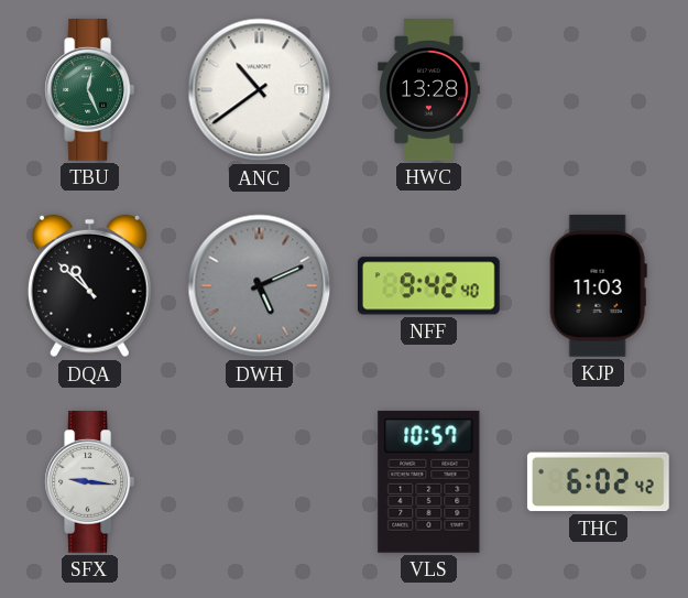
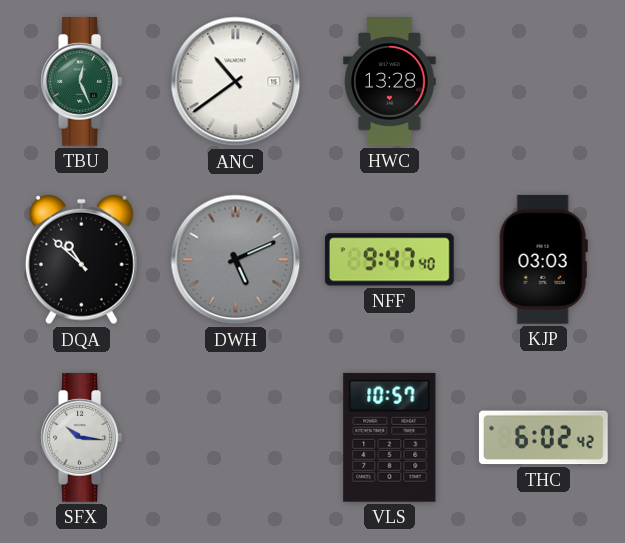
NFF: 9:42 -> 9:47 (389, 260)
KJP: 11:03 -> 03:03 (543, 259)
SFX: 9:16 -> 10:16 (82, 438)
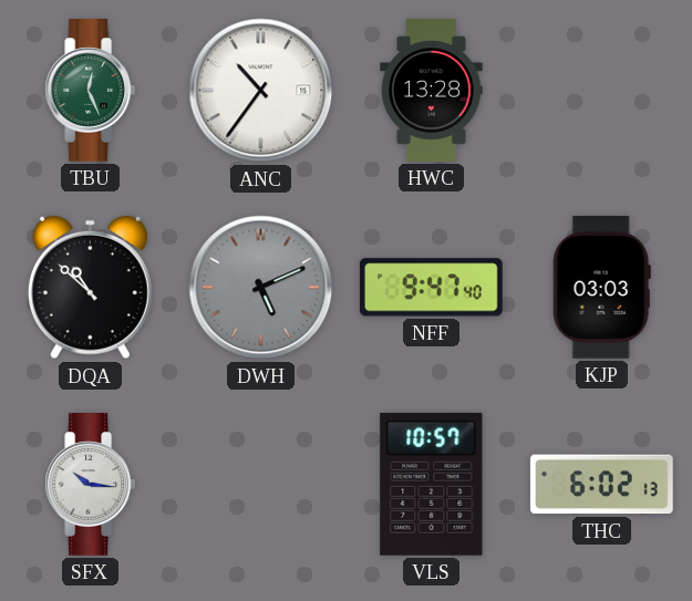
ANC: 10:39 -> 10:36 (261, 91)
THC: 6:02:42 -> 6:02:13 (601, 485)
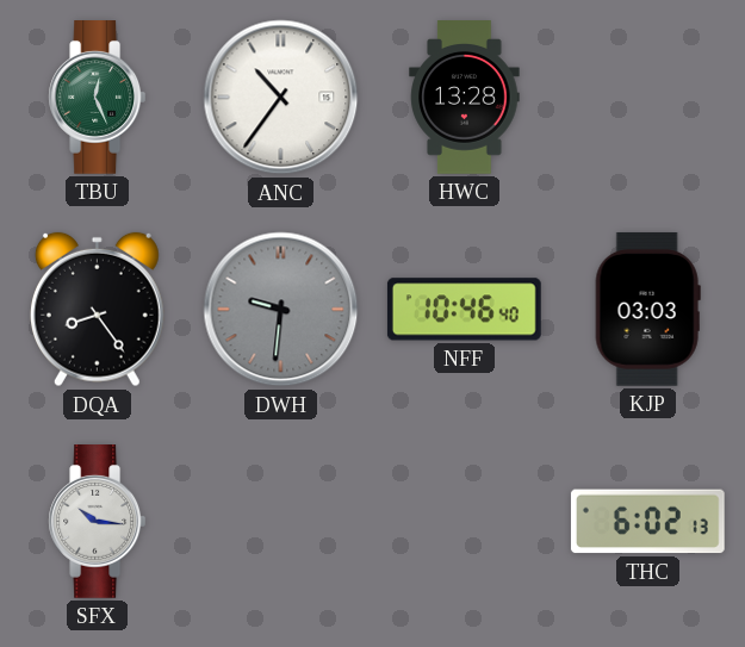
DQA: 10:52 -> 8:24 (97, 310)
DWH: 5:11 -> 9:31 (281, 310)
NFF: 9:47 -> 10:46 (464, 310)
VLS: 10:57 -> none (432, 484)
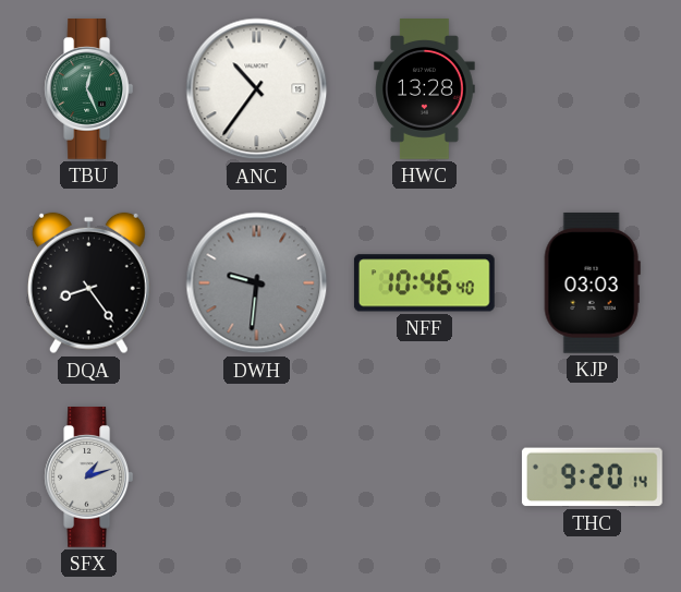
SFX: 10:16 -> 1:12 (89, 478)
THC: 6:02 -> 9:20 (592, 478)
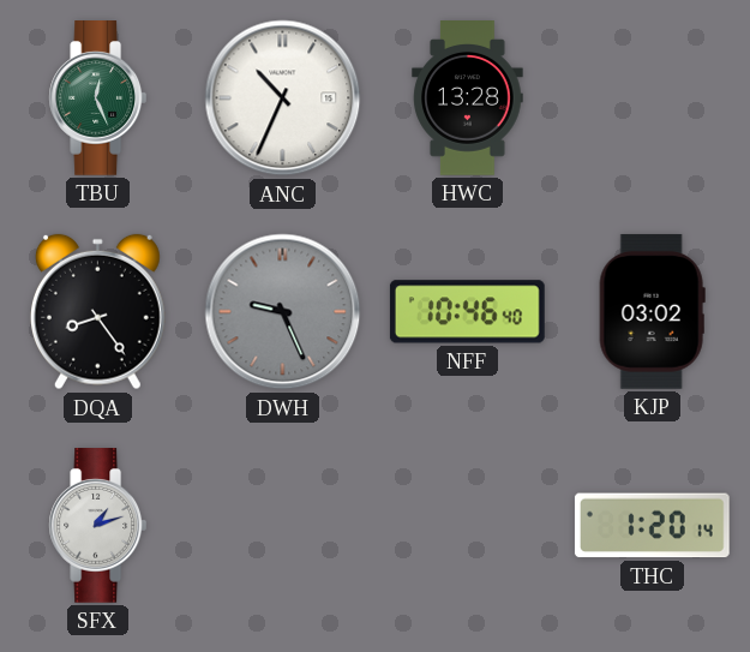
ANC: 10:36 -> 10:34 (283, 98)
DWH: 9:31 -> 9:26 (283, 312)
KJP: 03:03 -> 03:02 (652, 311)
THC: 9:20 -> 1:20 (652, 526)
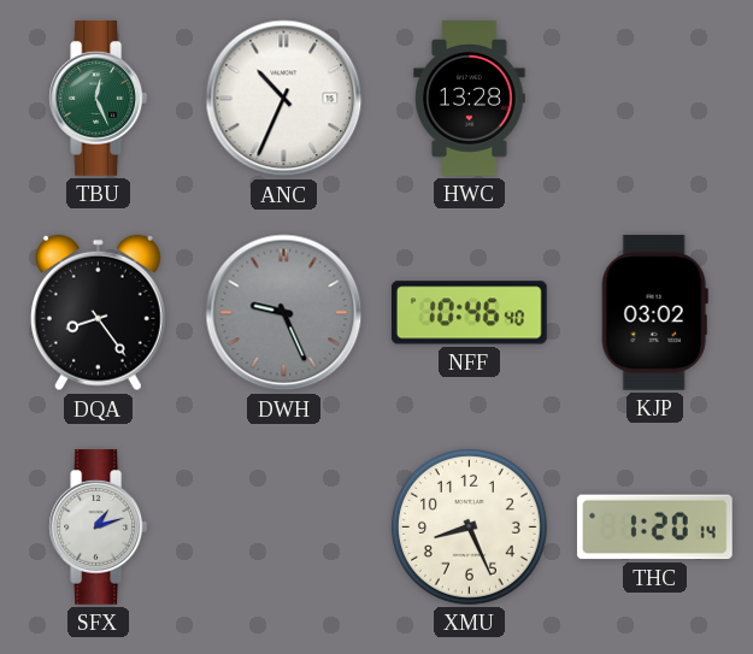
XMU: none -> 8:26 (469, 526)
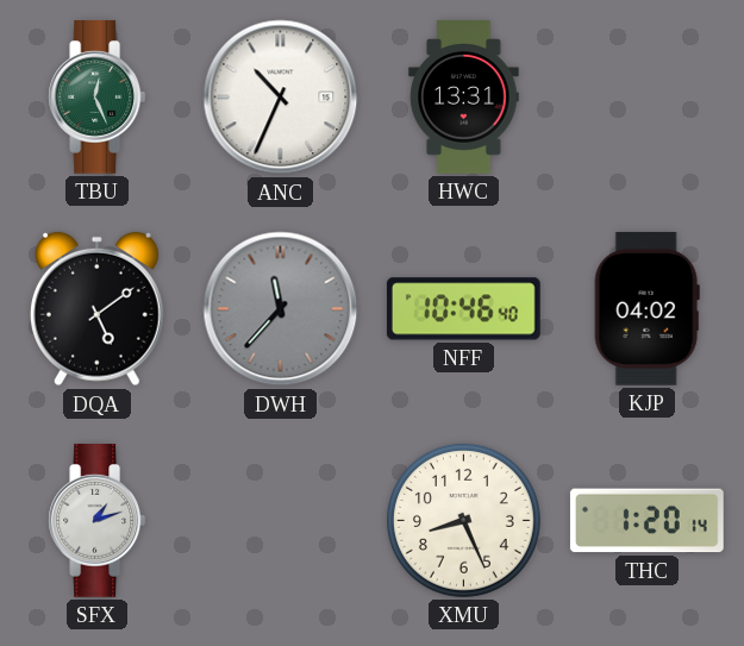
HWC: 13:28 -> 13:31 (464, 98)
DQA: 8:24 -> 5:09 (96, 309)
DWH: 9:26 -> 11:37 (281, 309)
KJP: 03:02 -> 04:02 (646, 308)
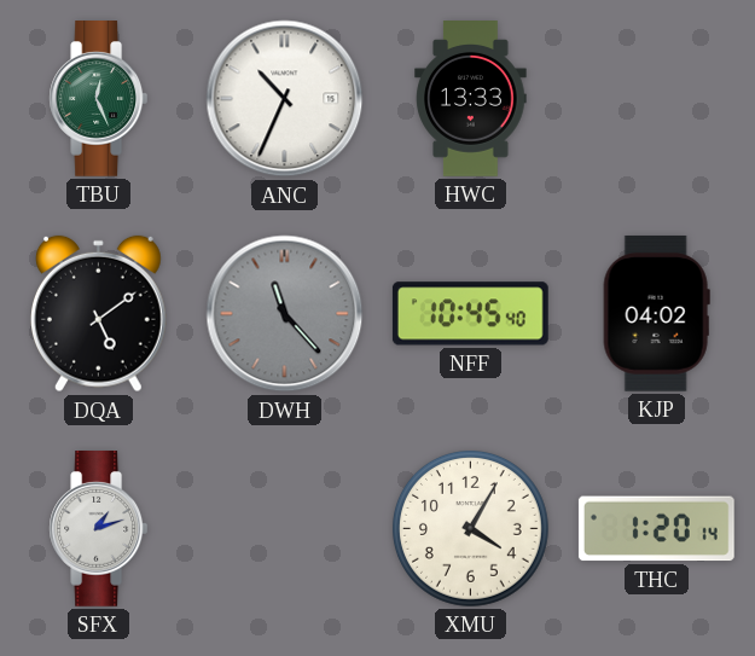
HWC: 13:31 -> 13:33 (471, 99)
DWH: 11:37 -> 11:23 (285, 314)
NFF: 10:46 -> 10:45 (470, 314)
XMU: 8:26 -> 4:05 (470, 528)
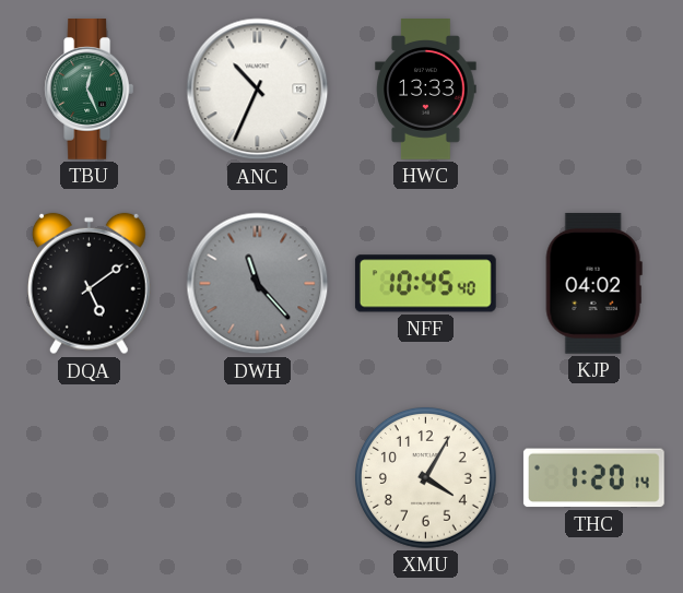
SFX: 1:12 -> none (99, 529)
